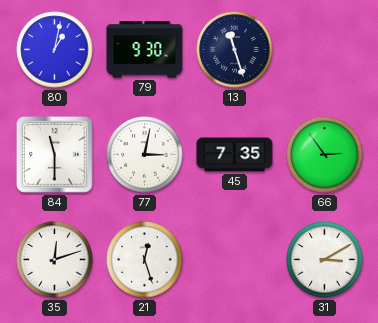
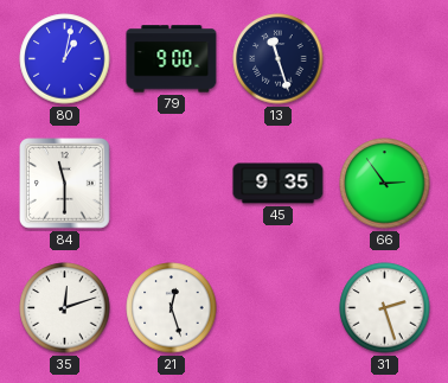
79: 9:30 -> 9:00 (172, 59)
77: 3:02 -> none (145, 155)
45: 7:35 -> 9:35 (279, 184)
31: 3:10 -> 2:27 (385, 308)
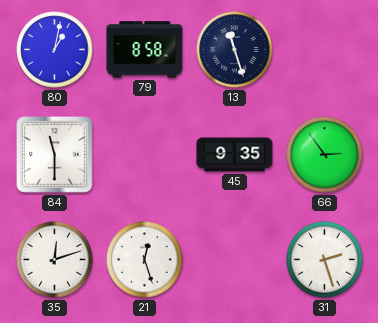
79: 9:00 -> 8:58 (145, 50)
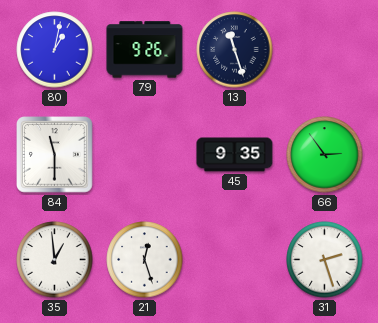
79: 8:58 -> 9:26 (145, 50)
35: 12:12 -> 12:59 (55, 260)
